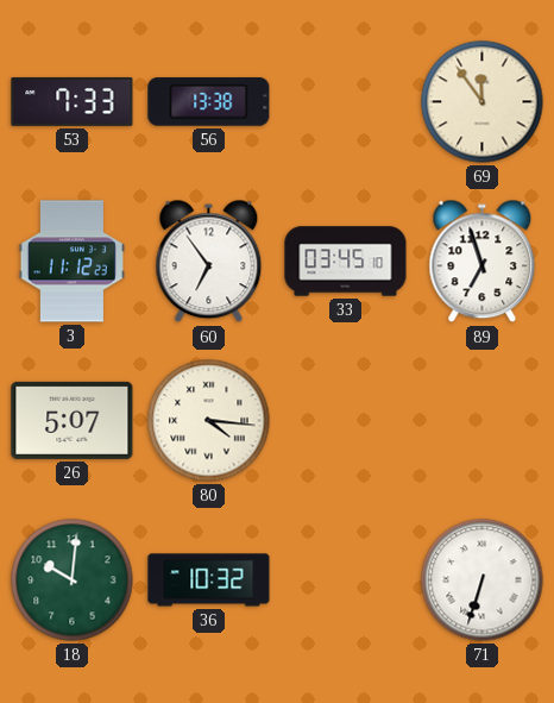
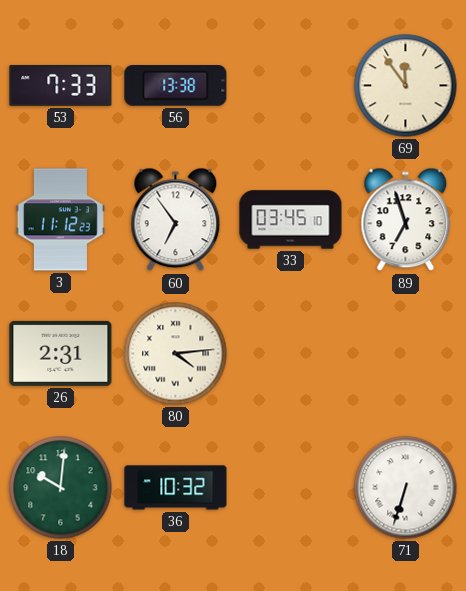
26: 5:07 -> 2:31 (61, 353)
80: 4:16 -> 4:14 (176, 354)
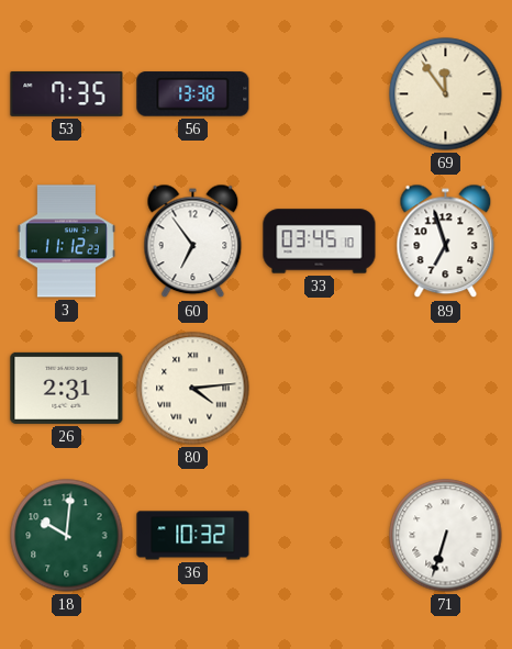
53: 7:33 -> 7:35 (67, 93)
